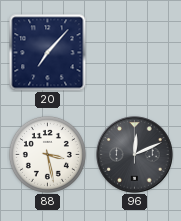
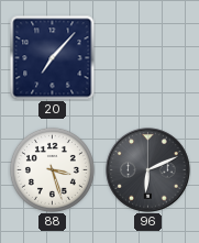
88: 3:28 -> 3:27 (52, 169)
96: 12:11 -> 6:11 (148, 170)
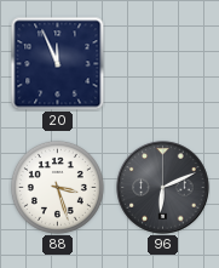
20: 7:07 -> 11:56 (57, 63)
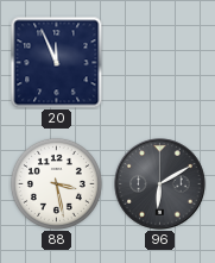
88: 3:27 -> 3:28 (56, 183)
96: 6:11 -> 6:10 (160, 184)
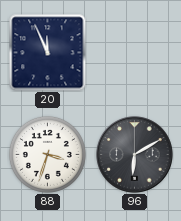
88: 3:28 -> 3:33 (47, 154)
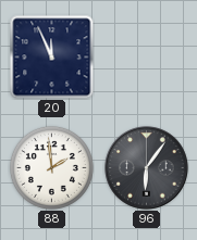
88: 3:33 -> 1:59 (51, 167)
96: 6:10 -> 6:06 (147, 168)
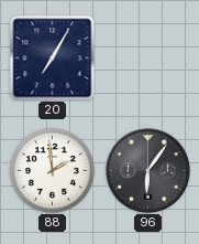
20: 11:56 -> 7:05 (52, 57)
